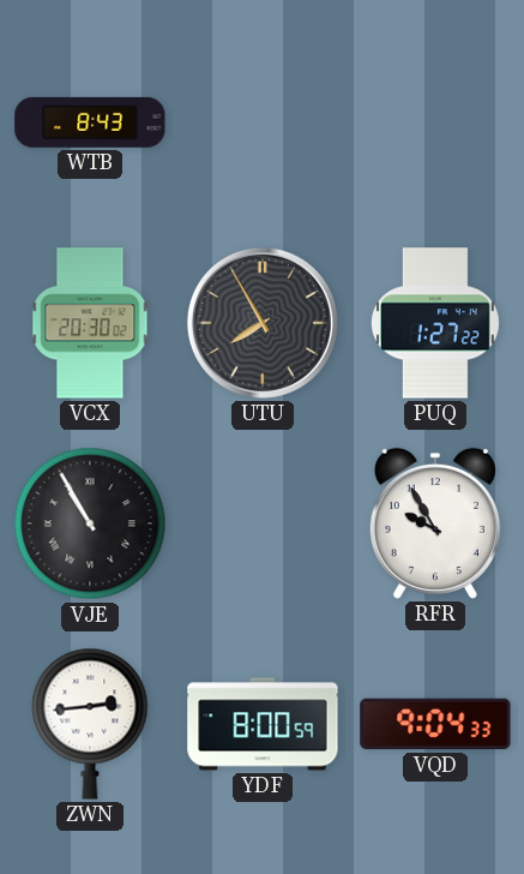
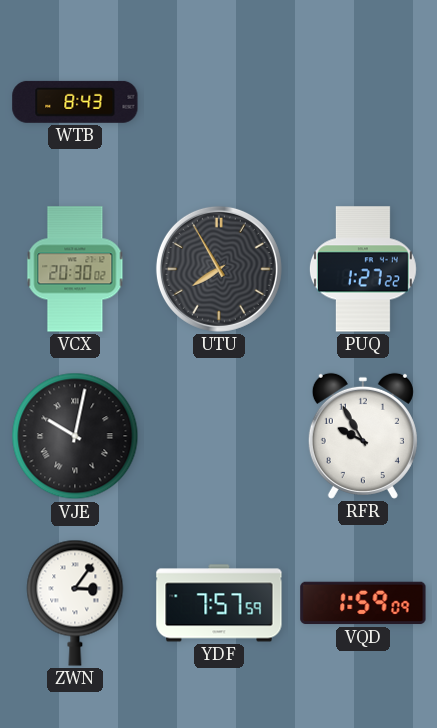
VJE: 10:55 -> 10:02 (75, 436)
ZWN: 2:44 -> 3:06 (75, 603)
YDF: 8:00 -> 7:57 (219, 603)
VQD: 9:04 -> 1:59 (363, 603)
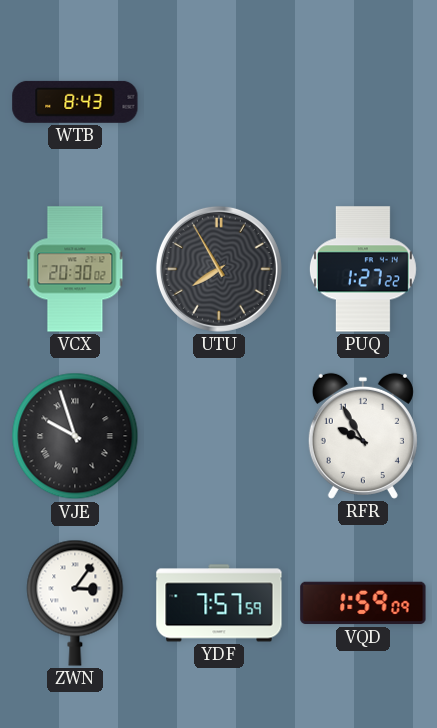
VJE: 10:02 -> 9:57 (75, 436)
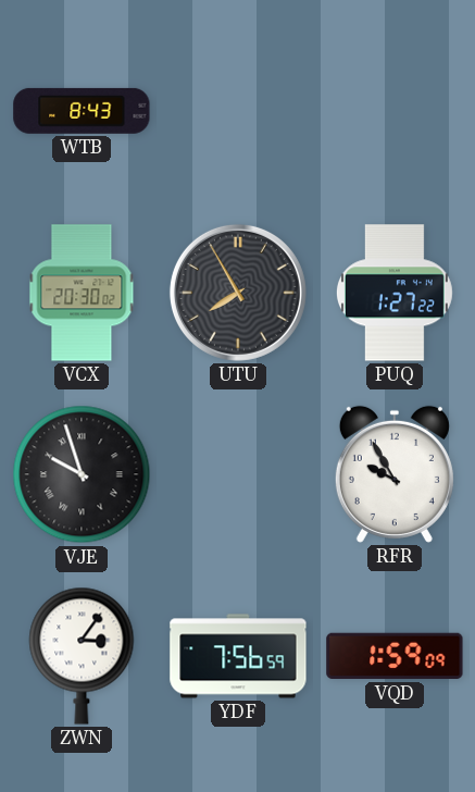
YDF: 7:57 -> 7:56 (238, 656)
